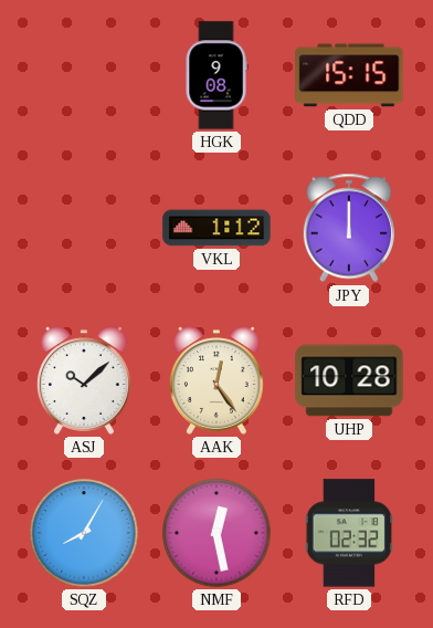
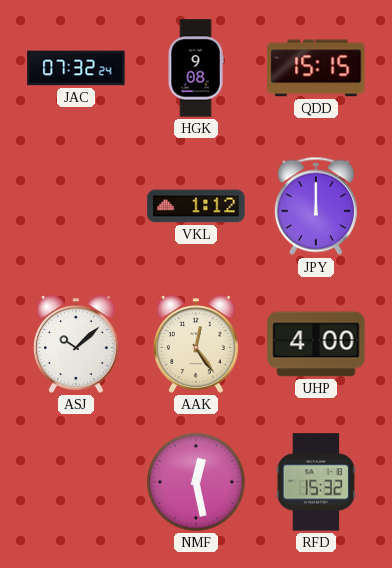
JAC: none -> 07:32 (76, 68)
UHP: 10:28 -> 4:00 (316, 344)
SQZ: 8:05 -> none (84, 533)
RFD: 02:32 -> 15:32 (316, 482)
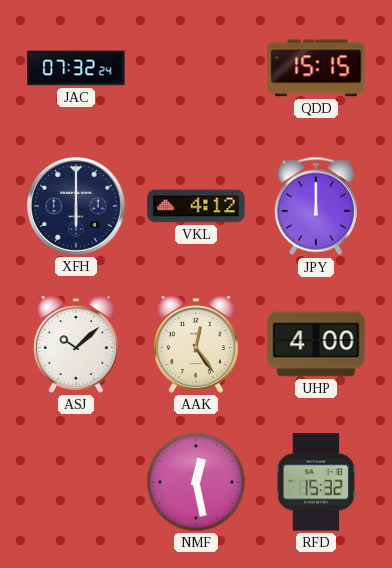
HGK: 9:08 -> none (196, 68)
XFH: none -> 6:00 (77, 207)
VKL: 1:12 -> 4:12 (196, 206)
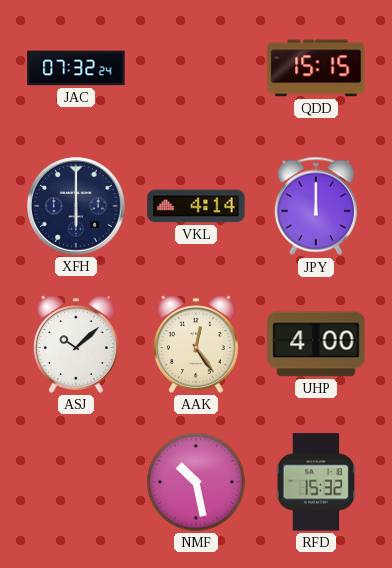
VKL: 4:12 -> 4:14 (196, 206)
NMF: 12:28 -> 10:28 (196, 482)
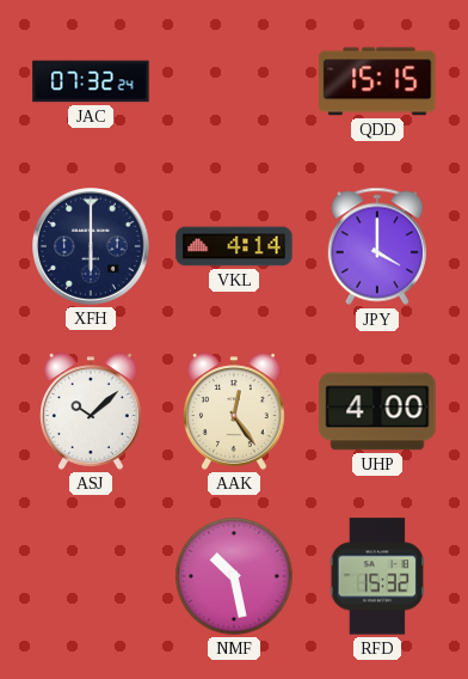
JPY: 12:00 -> 4:00 (377, 246)
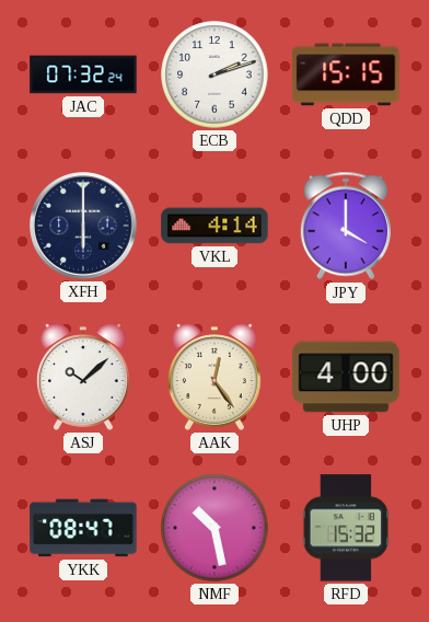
ECB: none -> 2:12 (215, 74)
YKK: none -> 08:47 (83, 528)
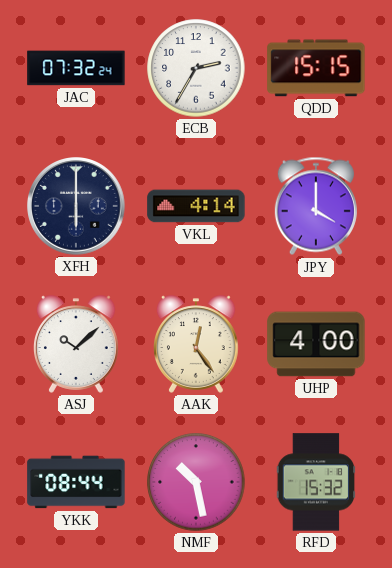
ECB: 2:12 -> 2:35 (196, 68)
YKK: 08:47 -> 08:44 (76, 482)
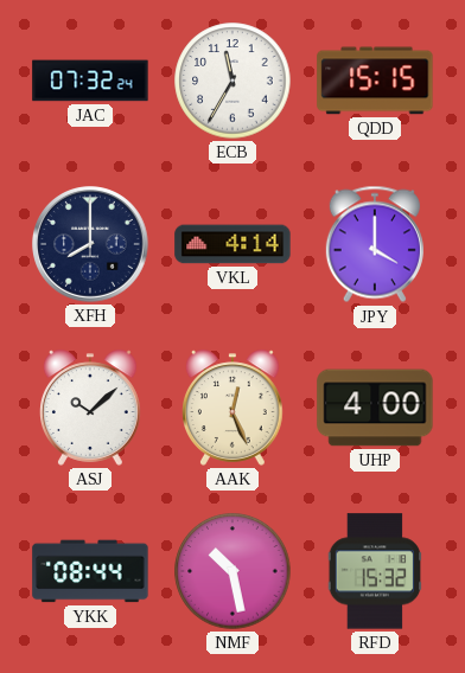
ECB: 2:35 -> 11:35 (232, 81)
XFH: 6:00 -> 8:00 (91, 245)
AAK: 12:24 -> 12:26 (234, 408)
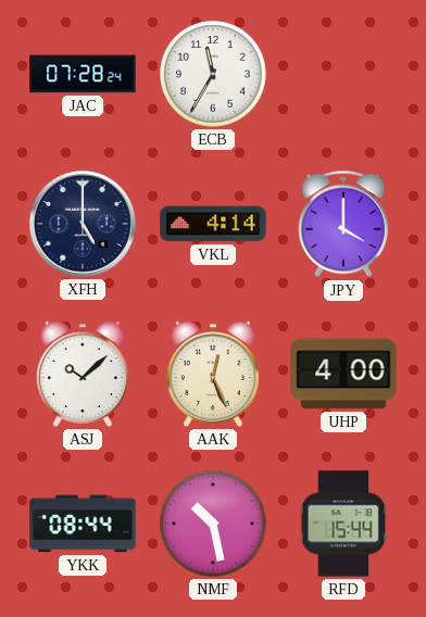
JAC: 07:32 -> 07:28 (83, 74)
QDD: 15:15 -> none (375, 81)
XFH: 8:00 -> 5:00 (84, 225)
RFD: 15:32 -> 15:44 (343, 524)
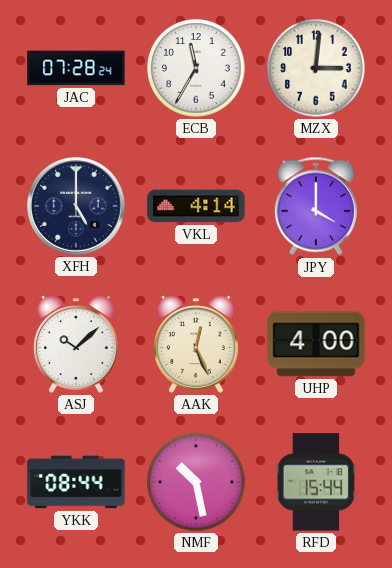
MZX: none -> 3:01 (316, 68)
